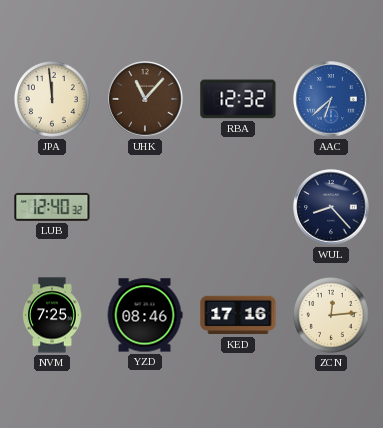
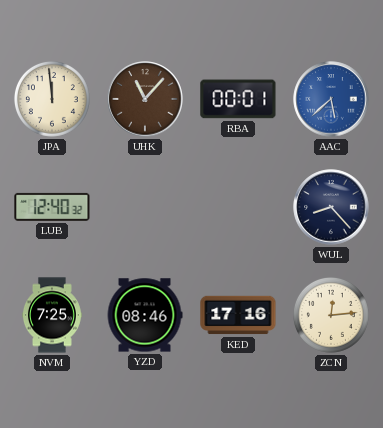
RBA: 12:32 -> 00:01 (238, 99)
AAC: 6:38 -> 5:38 (331, 99)
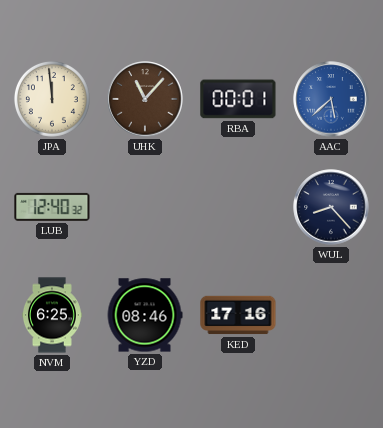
NVM: 7:25 -> 6:25 (53, 315)
ZCN: 12:14 -> none (331, 315)
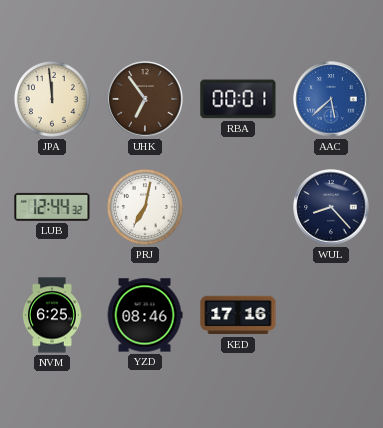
UHK: 11:07 -> 6:54 (145, 99)
LUB: 12:40 -> 12:44 (52, 207)
PRJ: none -> 7:02 (145, 207)
